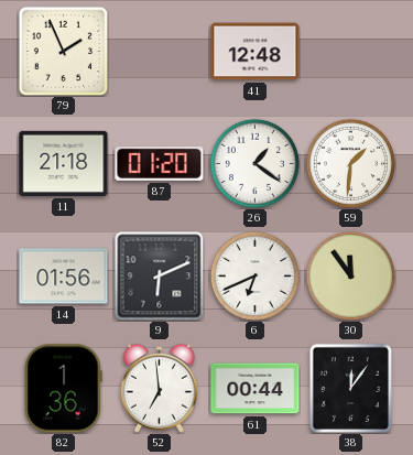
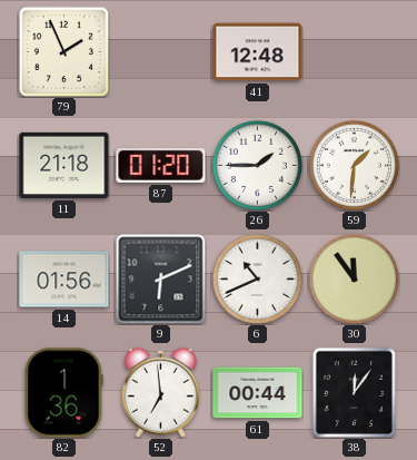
26: 1:21 -> 1:45 (257, 165)
6: 6:41 -> 10:41 (257, 278)
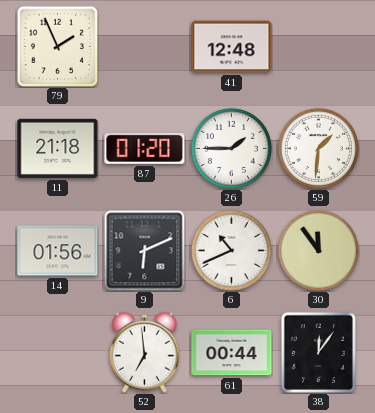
82: 1:36 -> none (63, 393)
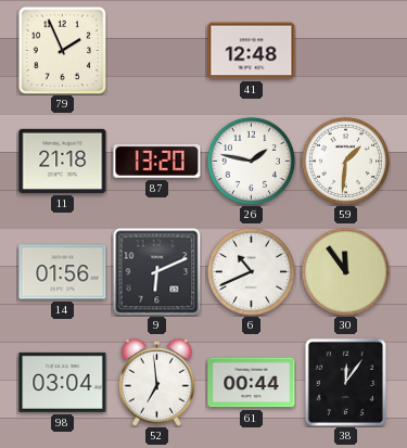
87: 01:20 -> 13:20 (157, 161)
26: 1:45 -> 1:47 (251, 161)
98: none -> 03:04 (63, 382)
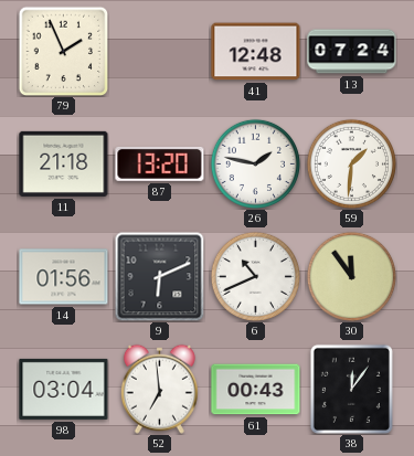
13: none -> 07:24 (352, 52)
61: 00:44 -> 00:43 (256, 390)
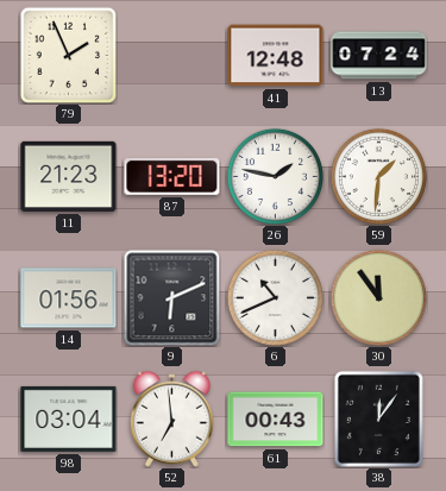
11: 21:18 -> 21:23 (69, 176)
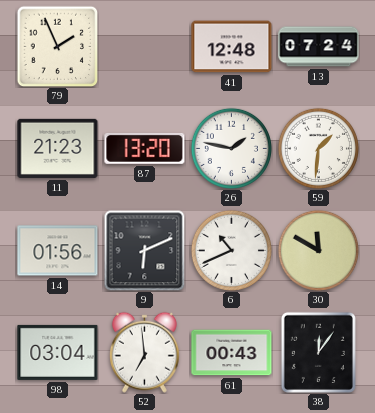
30: 11:54 -> 11:50 (318, 250)
